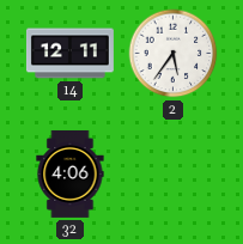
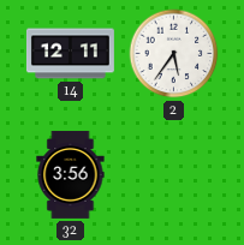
32: 4:06 -> 3:56 (71, 174)
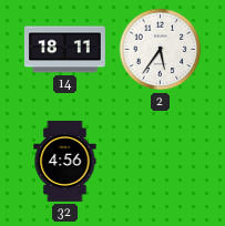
14: 12:11 -> 18:11 (64, 50)
32: 3:56 -> 4:56 (65, 161)
